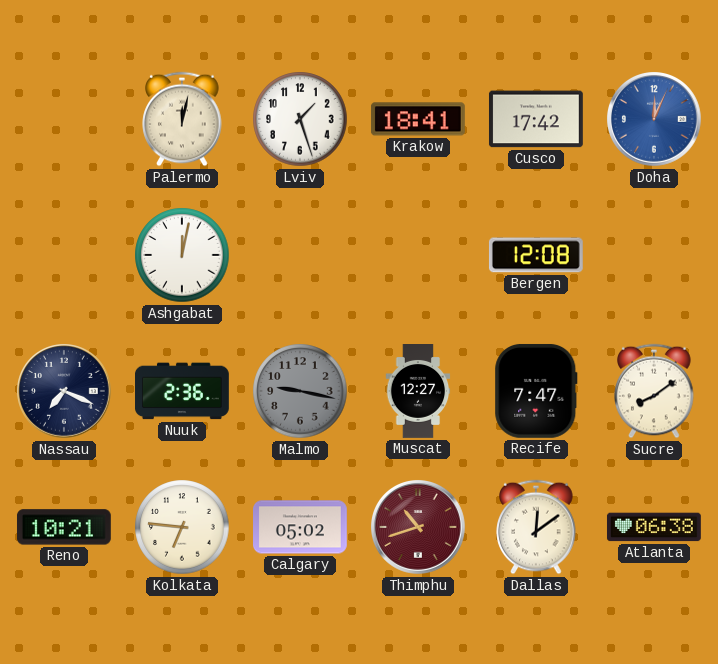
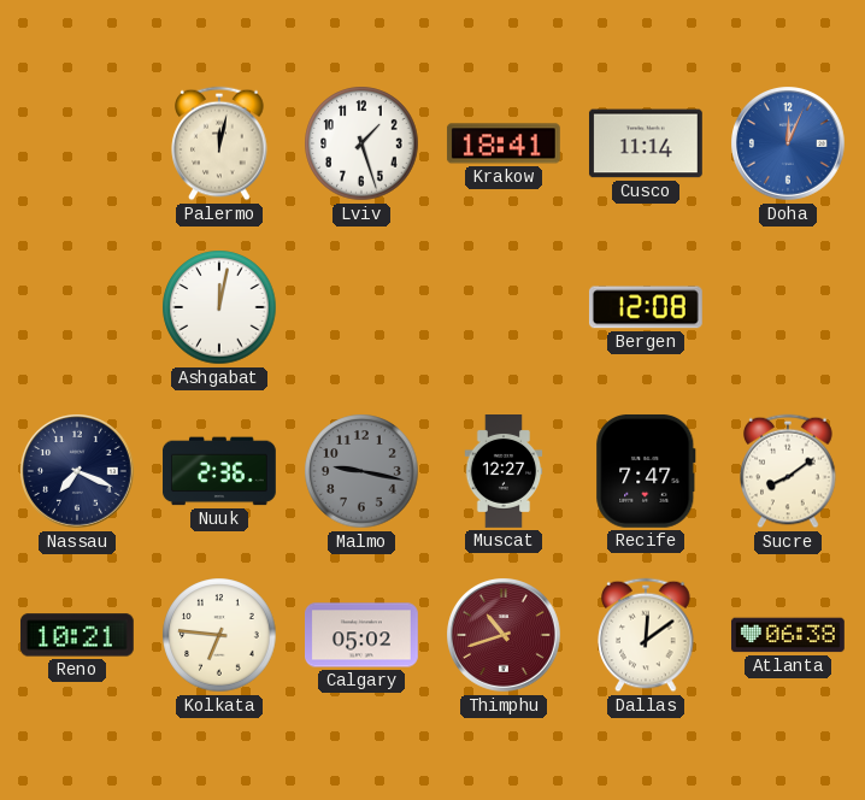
Cusco: 17:42 -> 11:14 (646, 143)
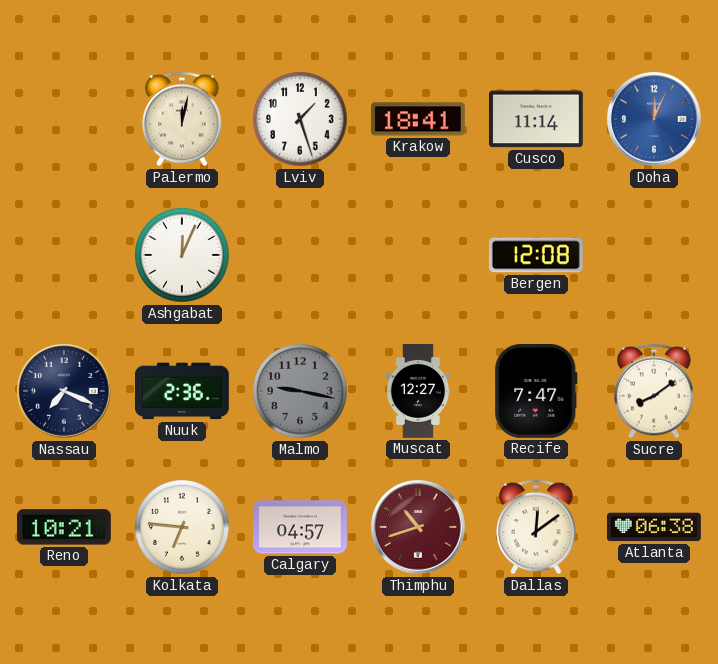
Ashgabat: 12:02 -> 12:04 (182, 255)
Calgary: 05:02 -> 04:57 (301, 527)
